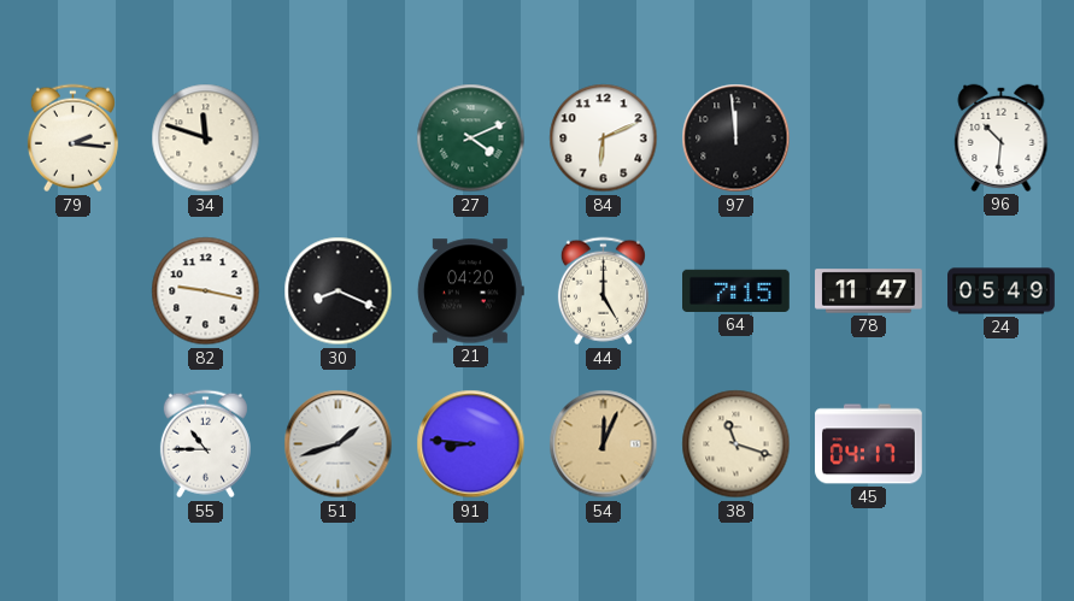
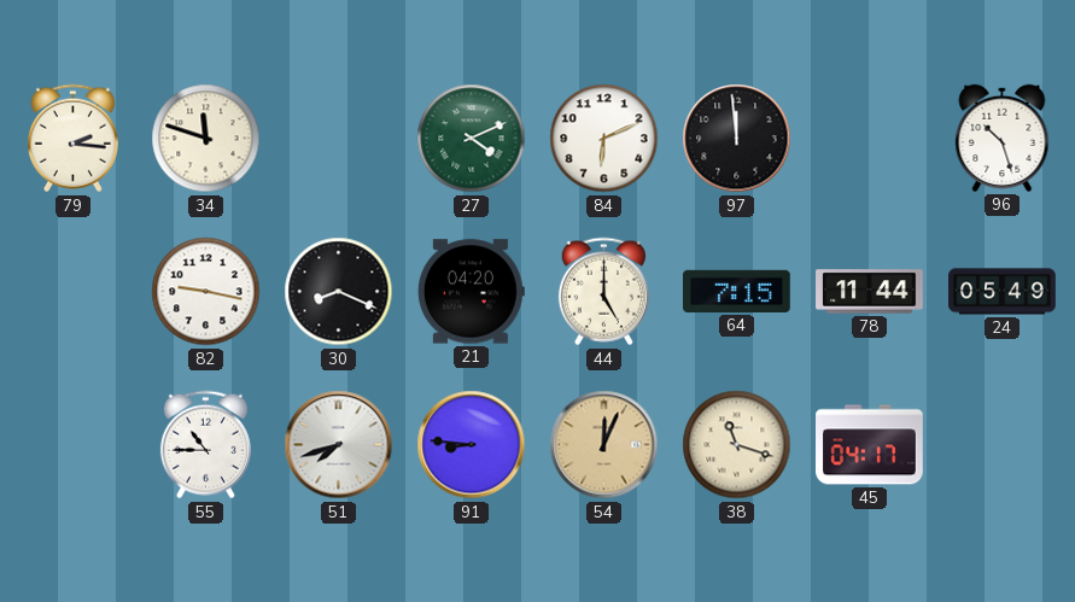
96: 10:31 -> 10:27 (1003, 138)
78: 11:47 -> 11:44 (870, 292)
51: 1:42 -> 7:42 (339, 445)
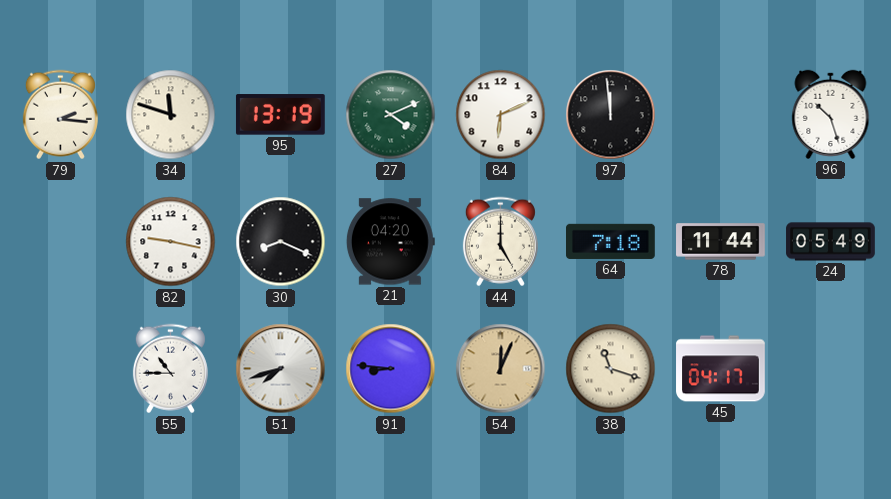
95: none -> 13:19 (280, 115)
64: 7:15 -> 7:18 (611, 241)
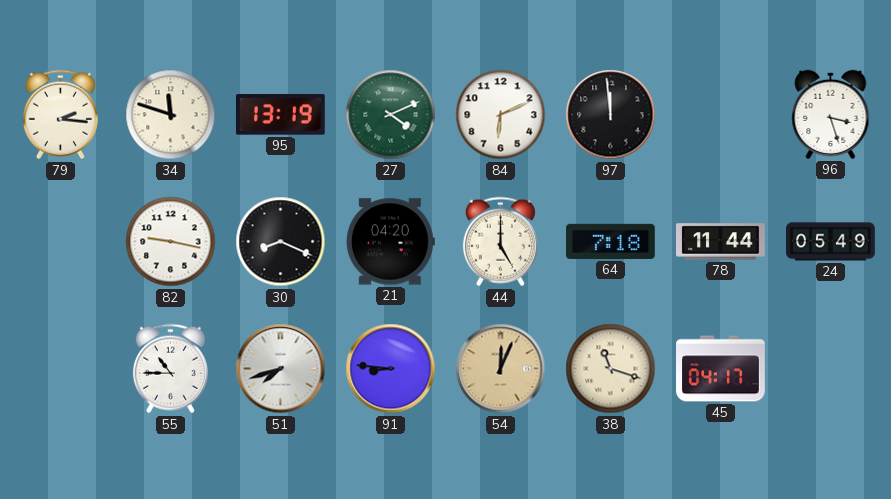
96: 10:27 -> 3:27 (831, 114)
